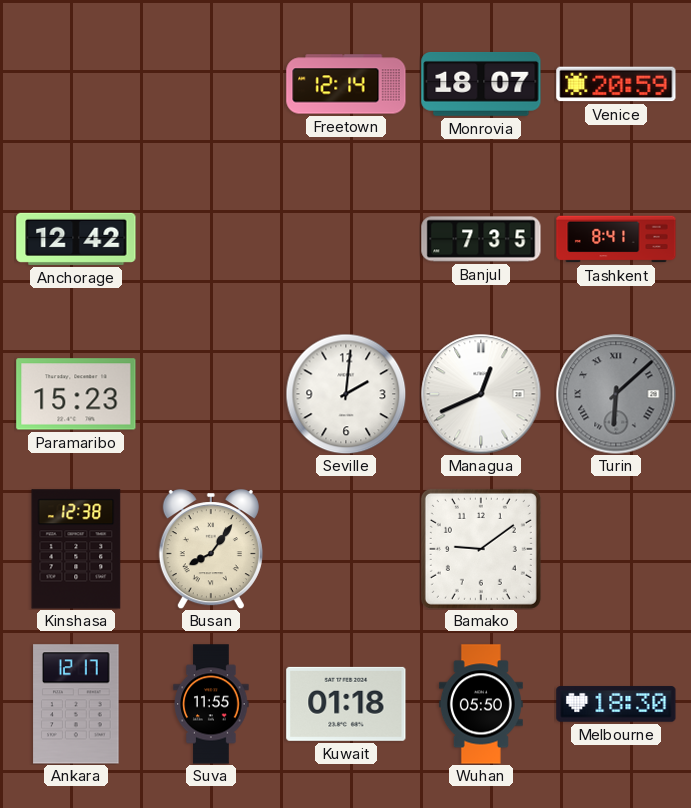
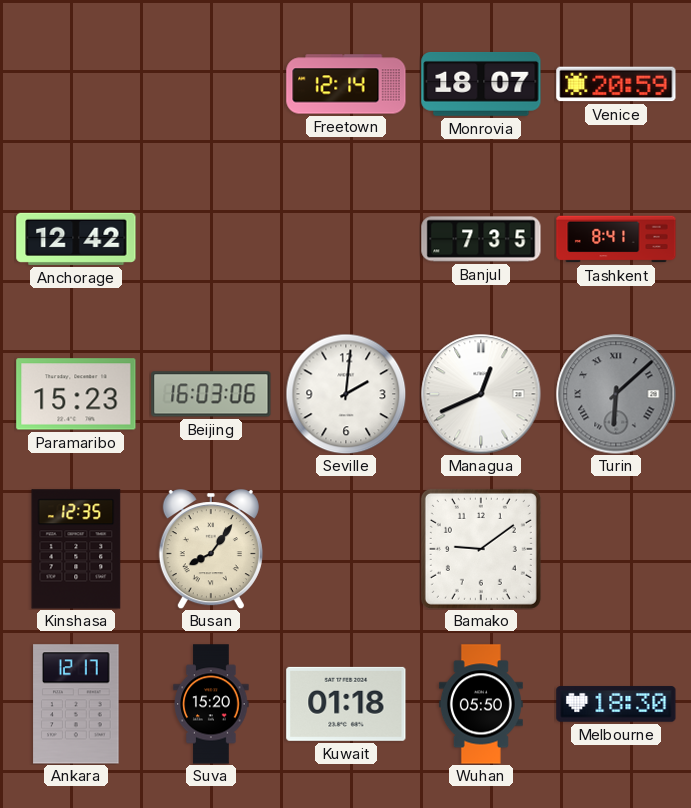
Beijing: none -> 16:03 (211, 394)
Kinshasa: 12:38 -> 12:35 (76, 549)
Suva: 11:55 -> 15:20 (211, 704)
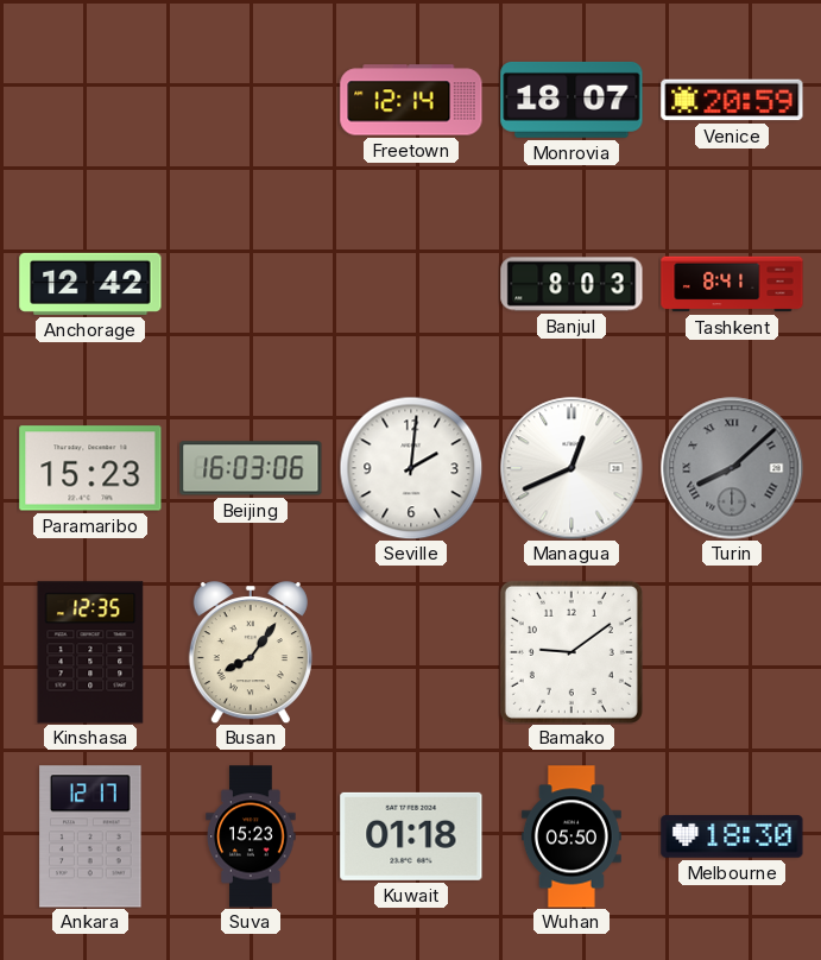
Banjul: 7:35 -> 8:03 (571, 284)
Turin: 6:08 -> 8:08 (732, 468)
Suva: 15:20 -> 15:23 (251, 836)
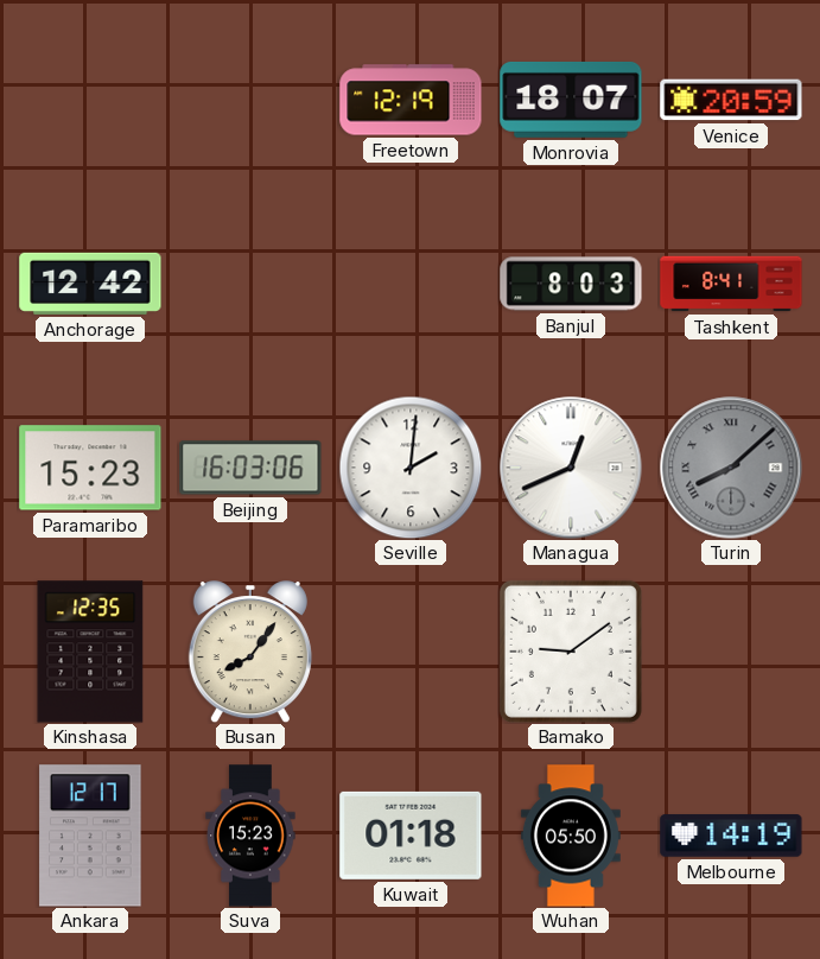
Freetown: 12:14 -> 12:19 (411, 100)
Melbourne: 18:30 -> 14:19 (731, 836)
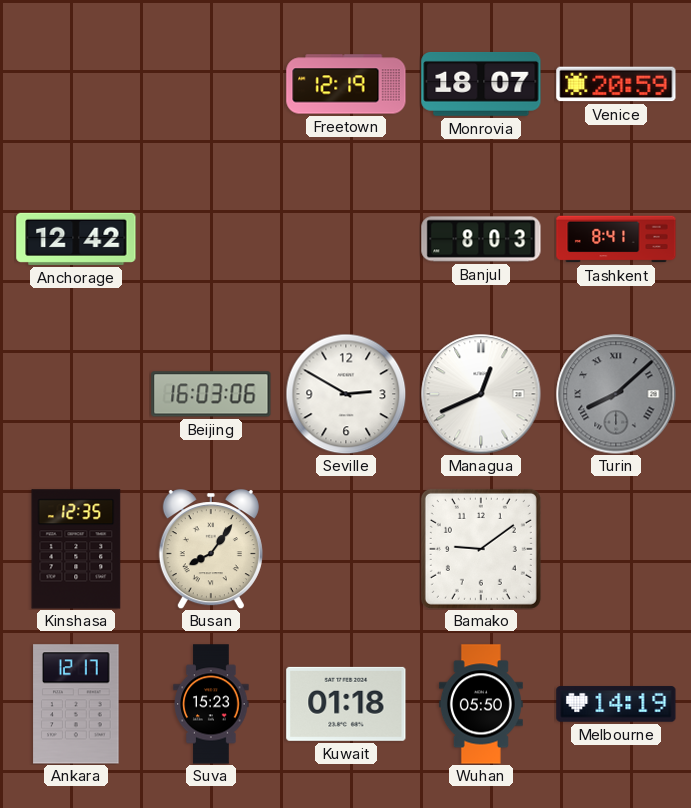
Paramaribo: 15:23 -> none (90, 468)
Seville: 2:01 -> 2:50 (346, 394)
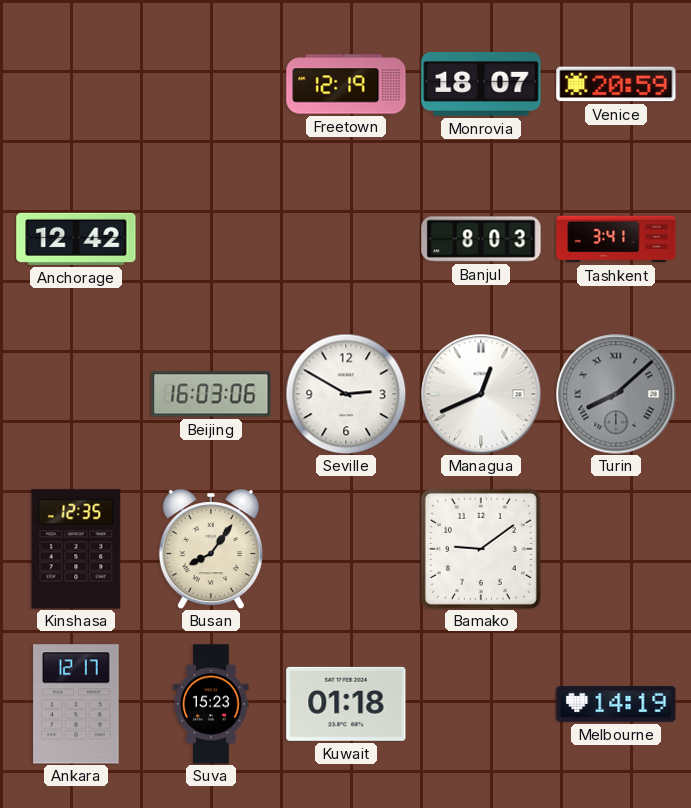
Tashkent: 8:41 -> 3:41 (616, 239)
Wuhan: 05:50 -> none (481, 704)
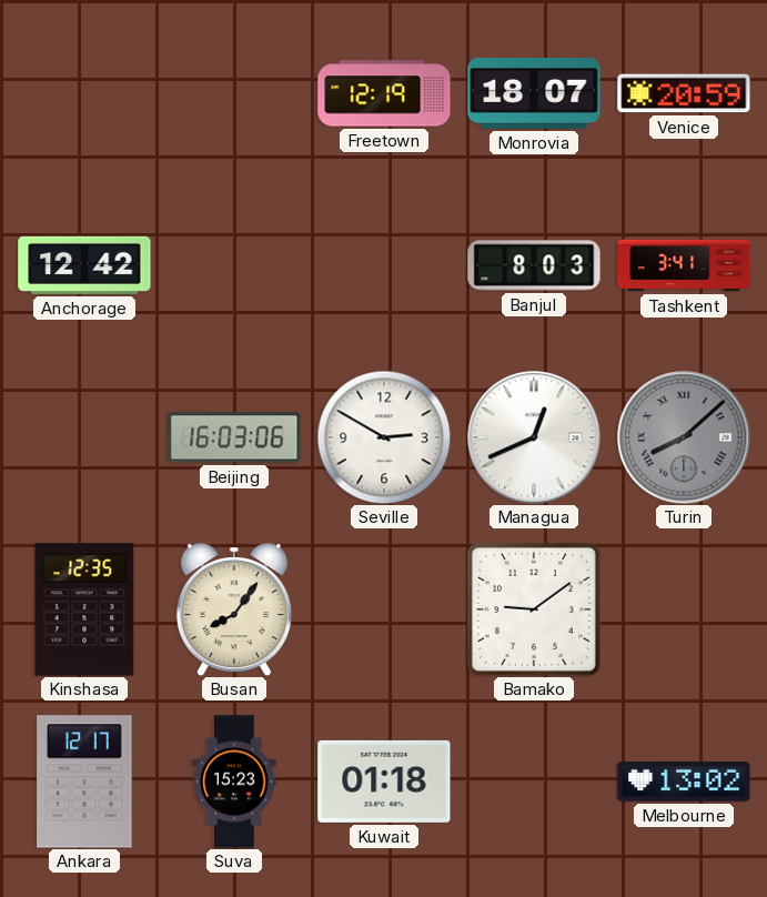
Melbourne: 14:19 -> 13:02 (684, 782)
